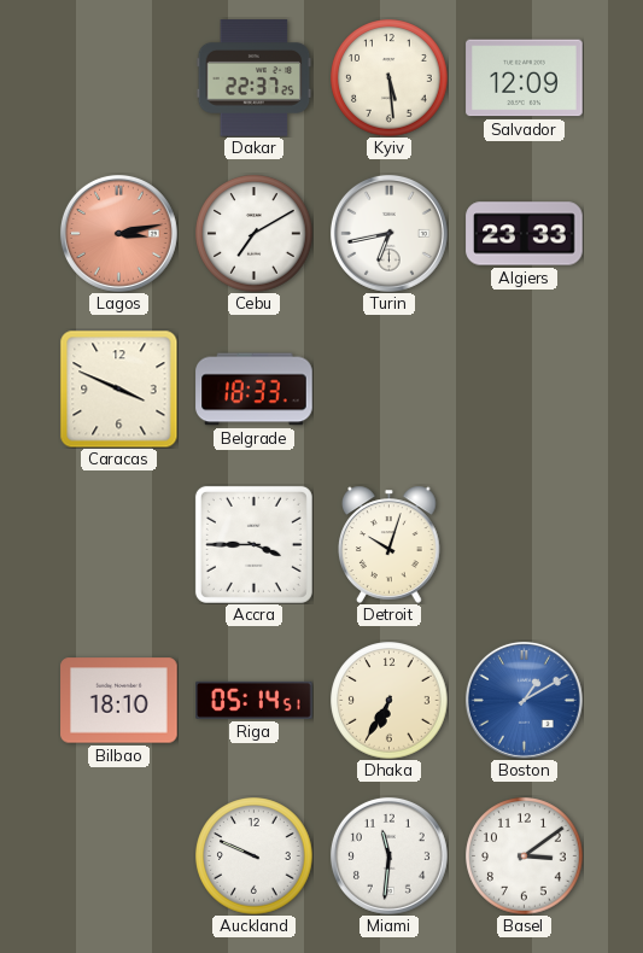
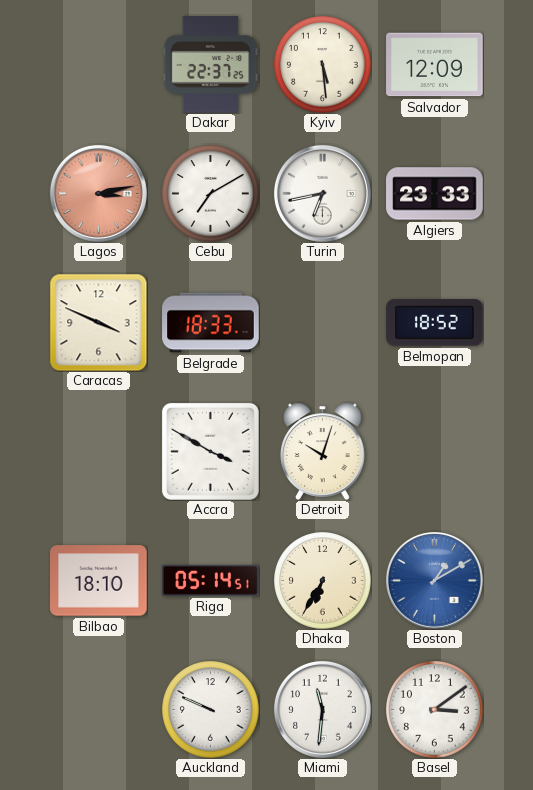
Belmopan: none -> 18:52 (435, 323)
Accra: 3:45 -> 3:50 (210, 451)
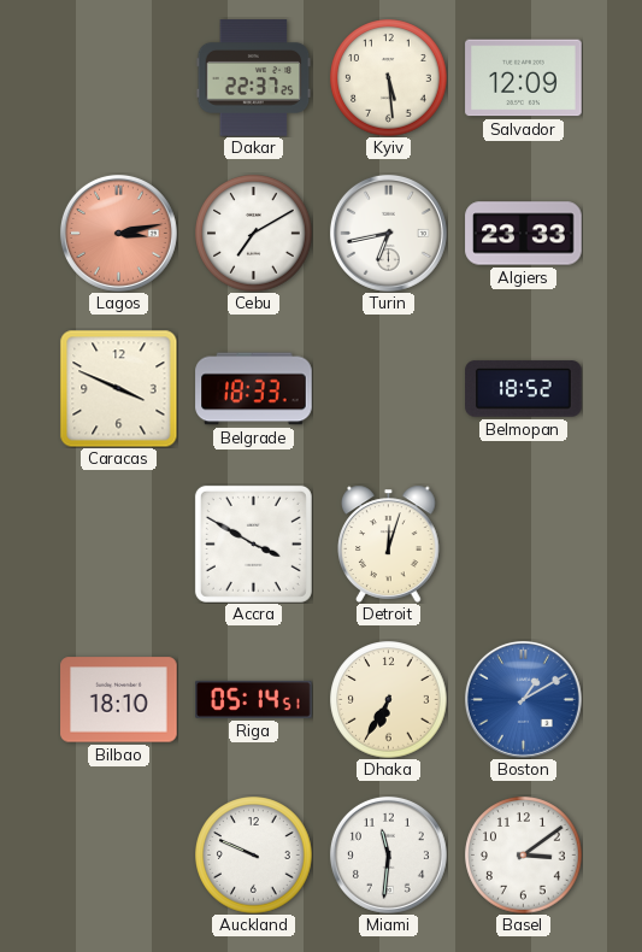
Detroit: 10:03 -> 12:03 (389, 543)
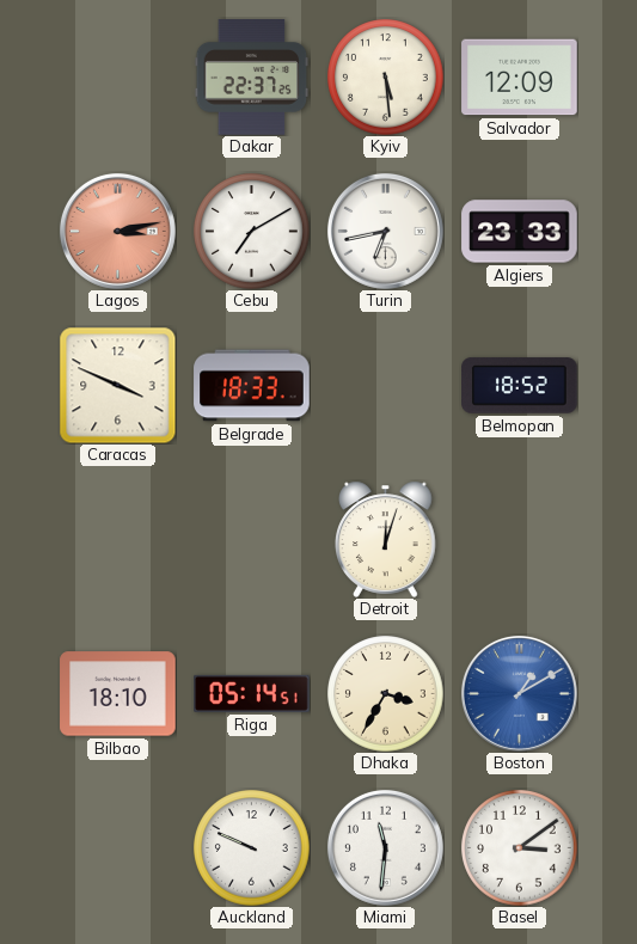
Accra: 3:50 -> none (253, 543)
Dhaka: 6:35 -> 3:35 (386, 694)
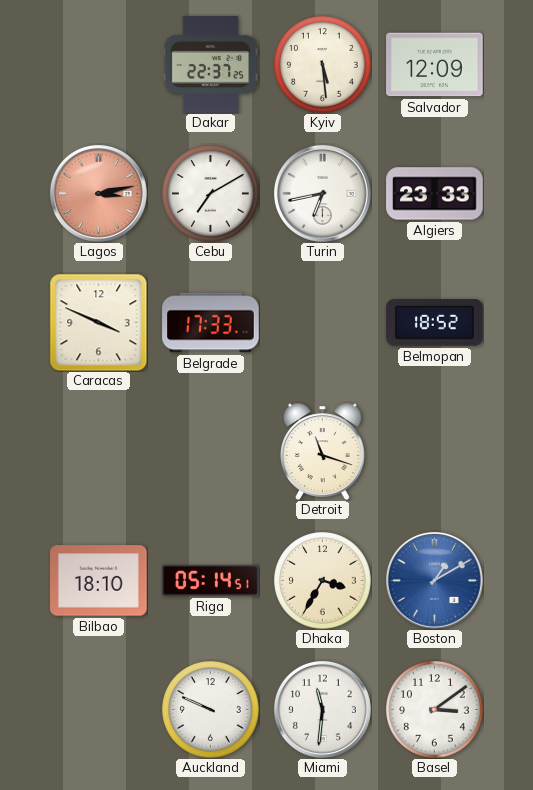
Belgrade: 18:33 -> 17:33 (211, 323)
Detroit: 12:03 -> 11:18 (323, 451)
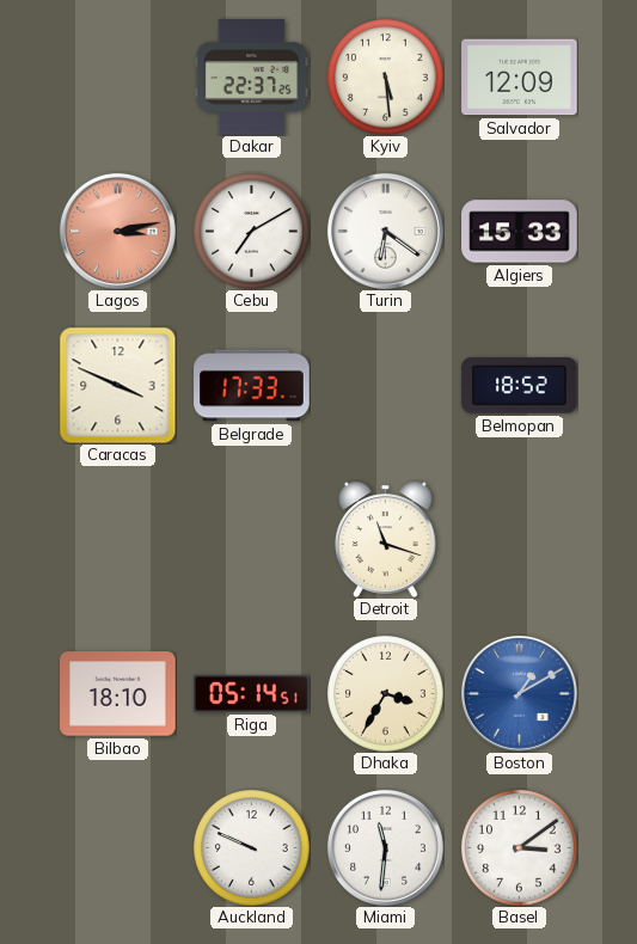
Turin: 6:43 -> 6:21 (385, 231)
Algiers: 23:33 -> 15:33 (520, 232)
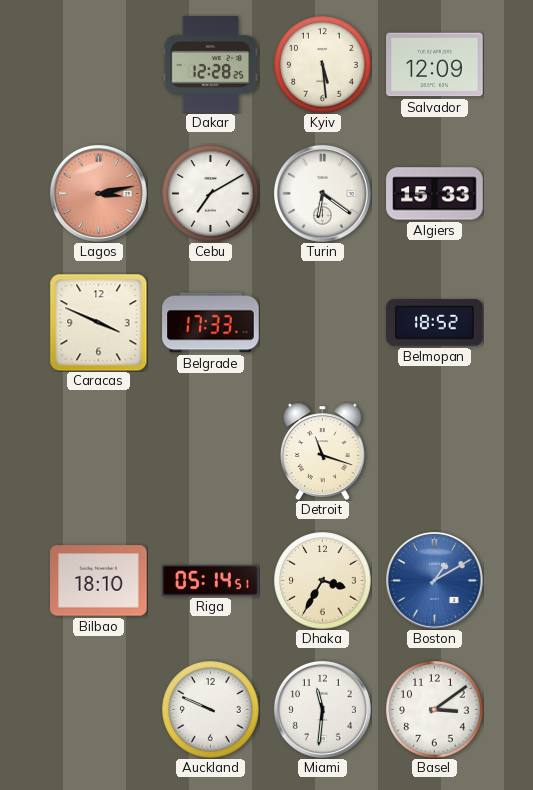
Dakar: 22:37 -> 12:28 (211, 65)
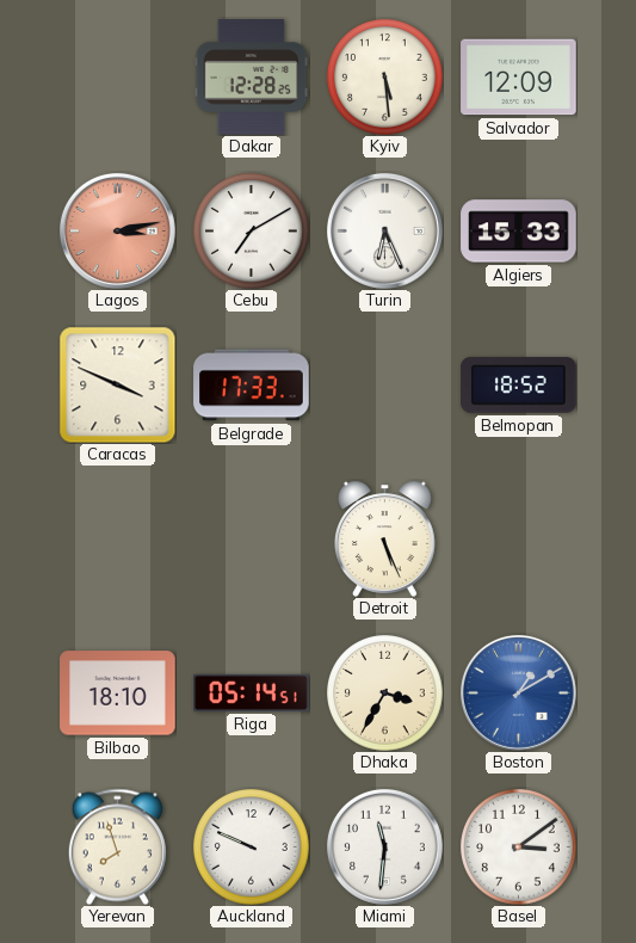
Turin: 6:21 -> 6:26 (384, 230)
Detroit: 11:18 -> 5:26 (385, 538)
Yerevan: none -> 7:57 (117, 846)
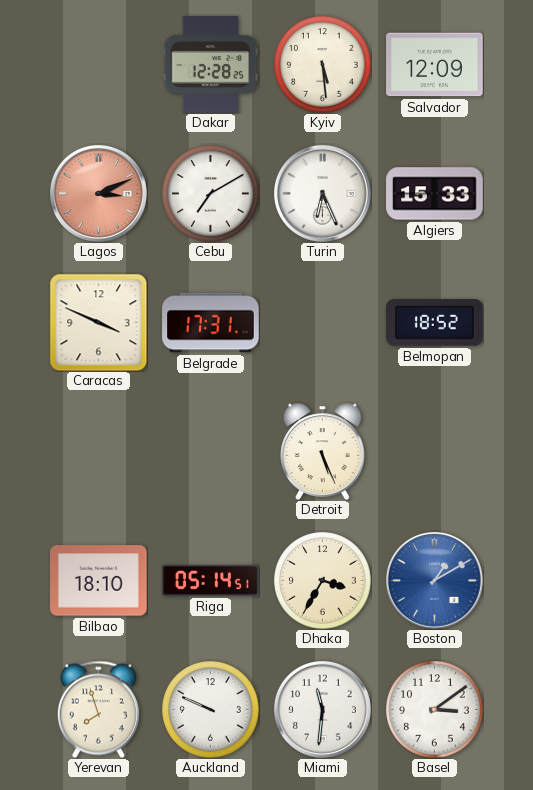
Lagos: 3:13 -> 3:11 (98, 193)
Belgrade: 17:33 -> 17:31 (211, 323)
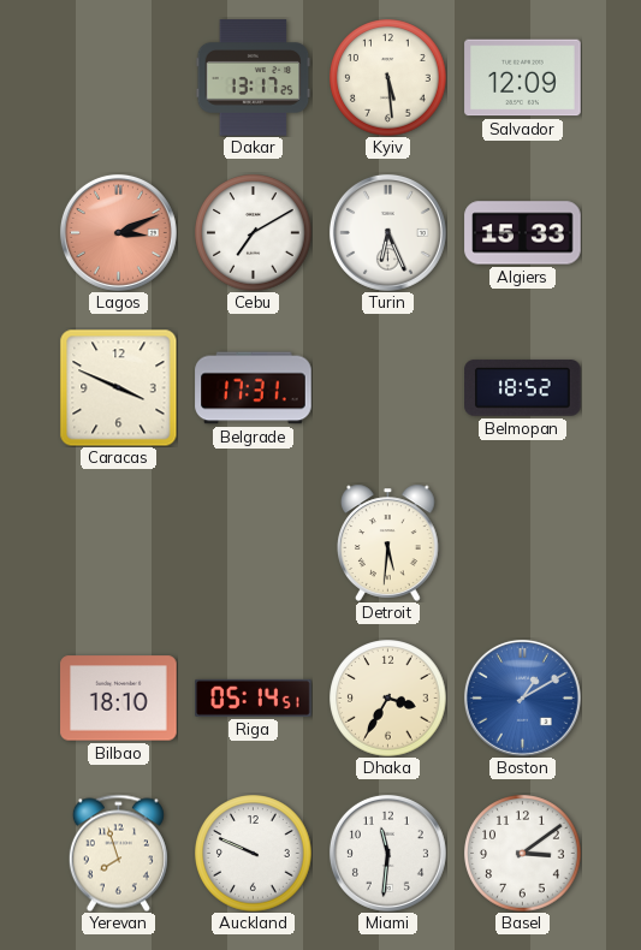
Dakar: 12:28 -> 13:17 (254, 78)
Detroit: 5:26 -> 5:31 (388, 542)
